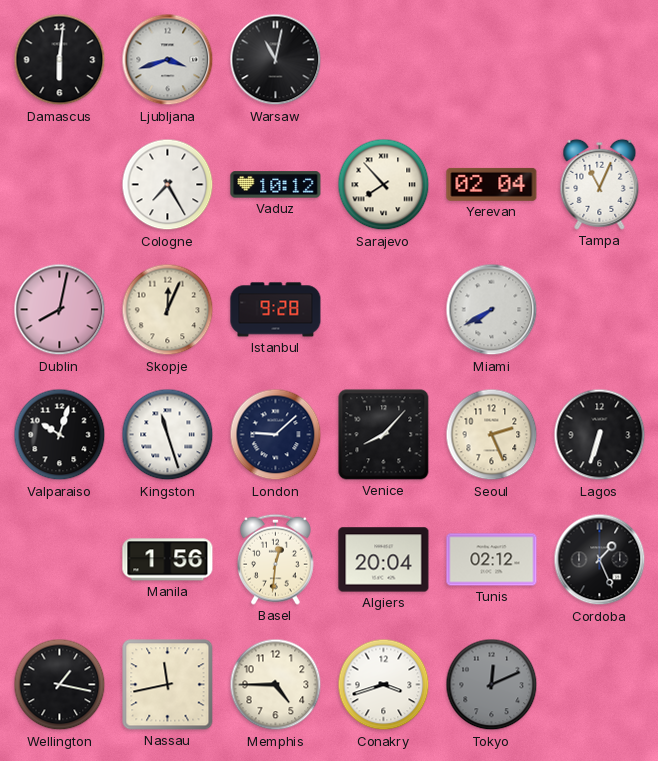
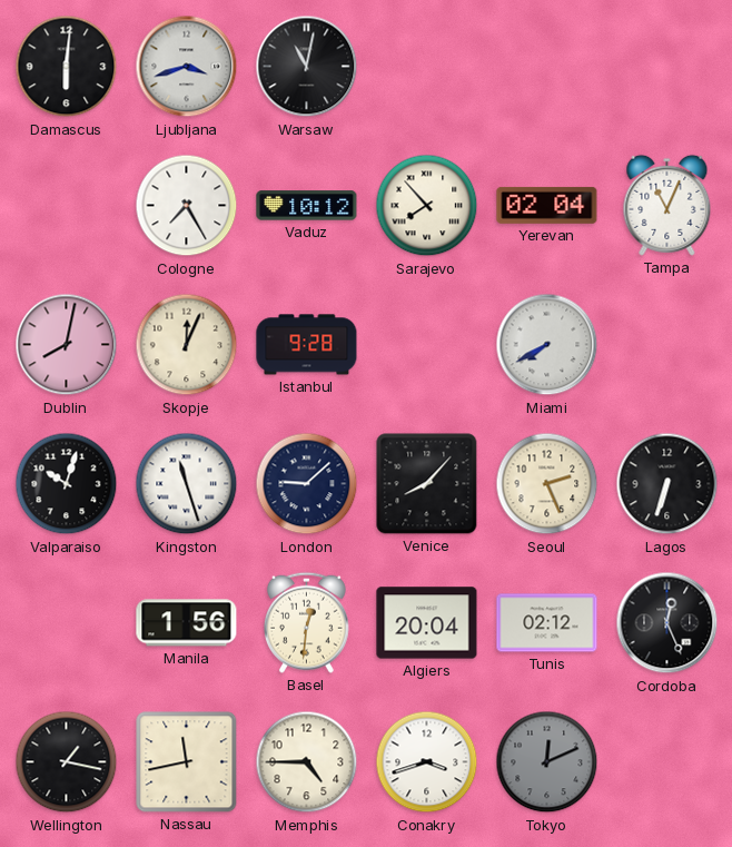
Cordoba: 1:26 -> 12:26 (667, 623)
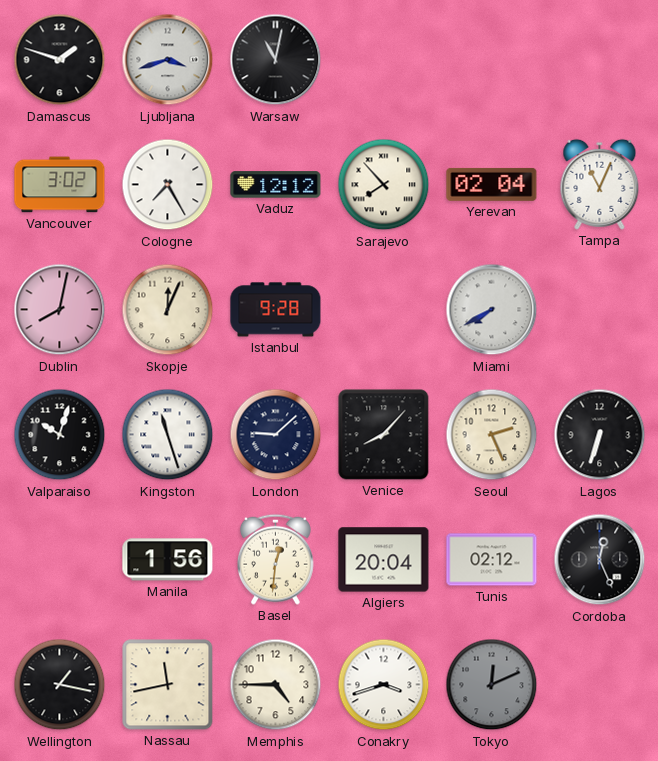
Damascus: 6:01 -> 1:48 (60, 60)
Vancouver: none -> 3:02 (60, 185)
Vaduz: 10:12 -> 12:12 (276, 185)
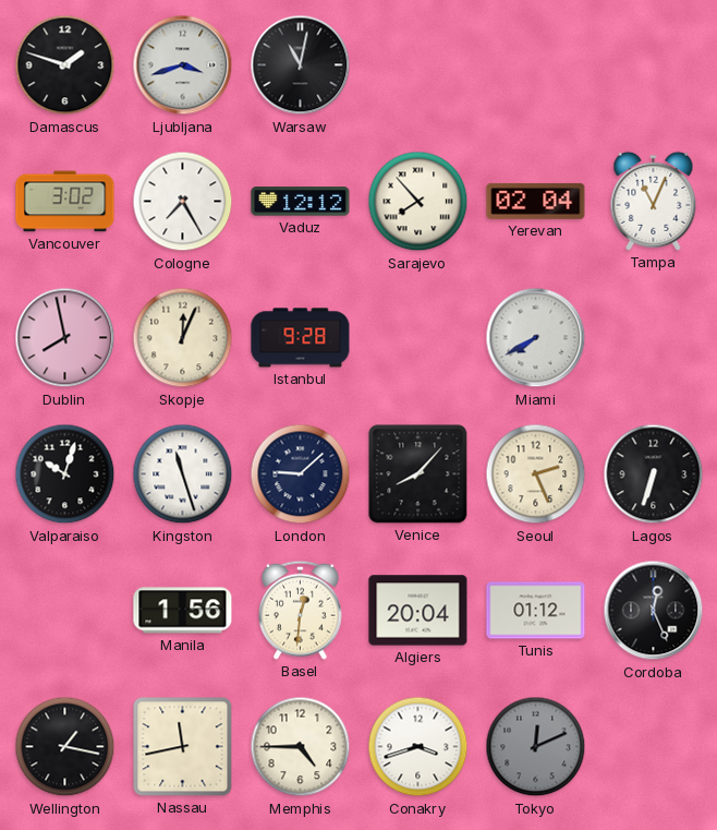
Dublin: 8:02 -> 7:58 (65, 338)
Tunis: 02:12 -> 01:12 (536, 611)
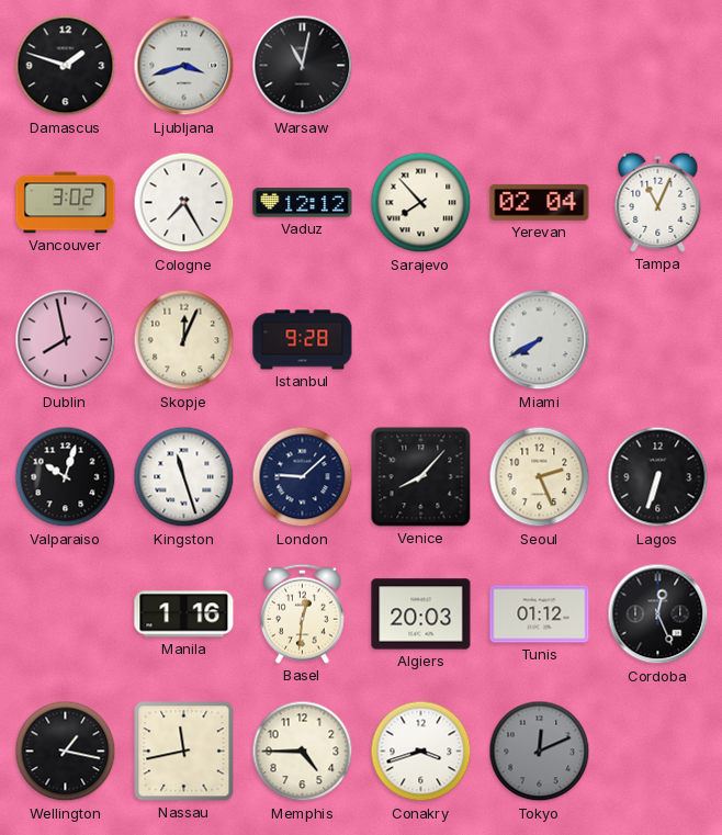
Manila: 1:56 -> 1:16 (184, 614)
Algiers: 20:04 -> 20:03 (421, 614)
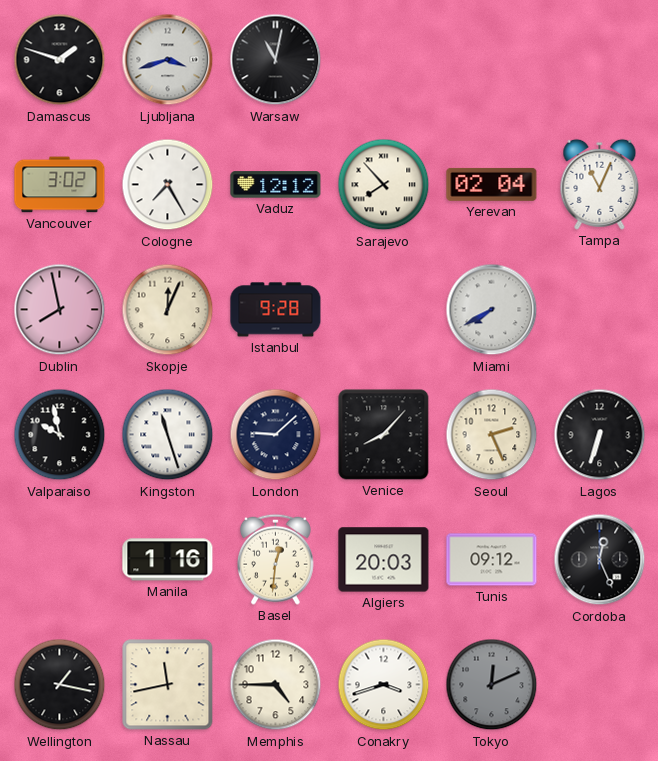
Valparaiso: 10:03 -> 9:58 (60, 435)
Tunis: 01:12 -> 09:12 (492, 560)
